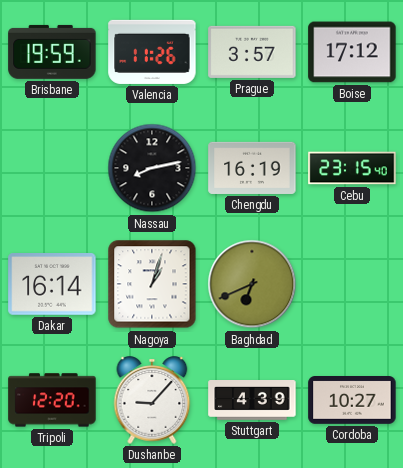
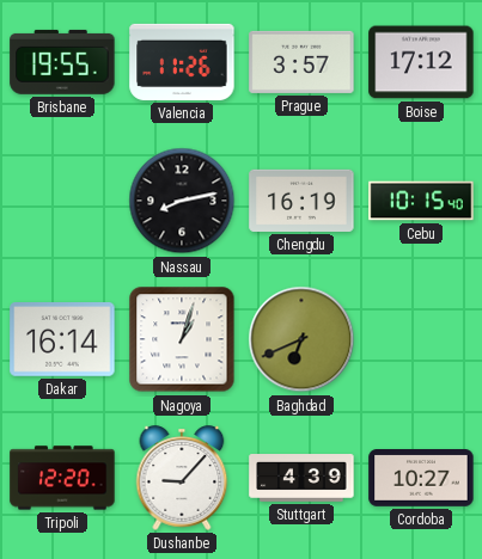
Brisbane: 19:59 -> 19:55 (62, 62)
Cebu: 23:15 -> 10:15 (421, 201)
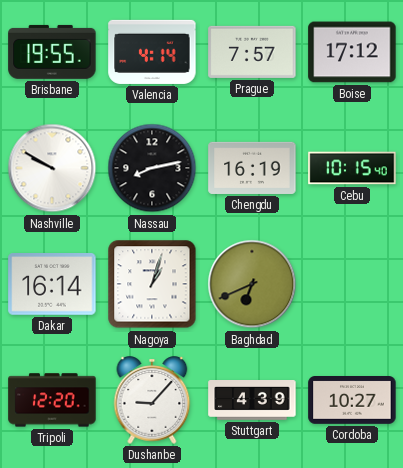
Valencia: 11:26 -> 4:14 (152, 52)
Prague: 3:57 -> 7:57 (252, 52)
Nashville: none -> 9:50 (52, 168)
